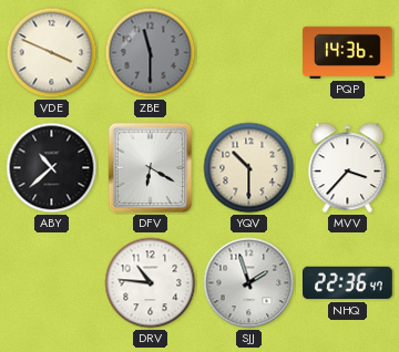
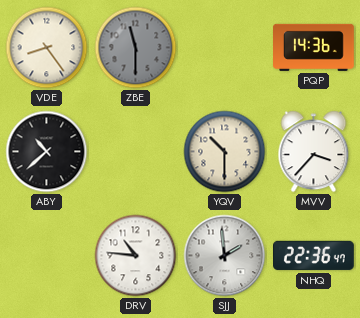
VDE: 3:49 -> 8:24 (47, 48)
DFV: 6:20 -> none (151, 168)
SJJ: 1:57 -> 1:59 (225, 256)
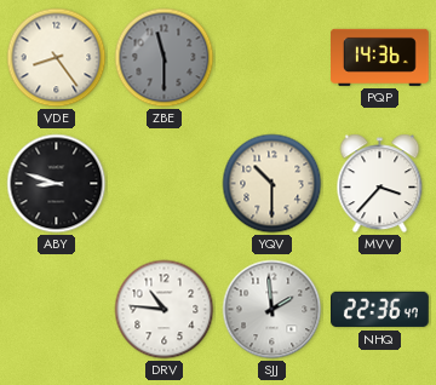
ABY: 10:38 -> 8:48 (57, 184)
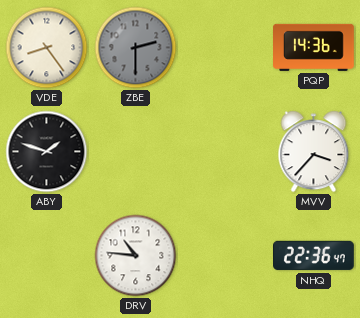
ZBE: 11:30 -> 2:30 (136, 48)
ABY: 8:48 -> 1:48 (47, 152)
YQV: 10:30 -> none (272, 184)
SJJ: 1:59 -> none (272, 310)
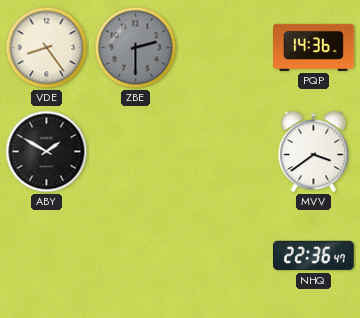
ABY: 1:48 -> 1:50 (47, 152)
MVV: 3:37 -> 3:39 (314, 152)
DRV: 10:46 -> none (136, 256)
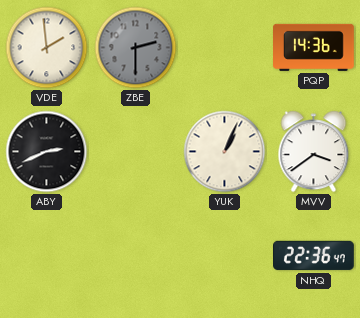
VDE: 8:24 -> 1:59 (47, 48)
ABY: 1:50 -> 2:41 (47, 152)
YUK: none -> 1:04 (225, 152)
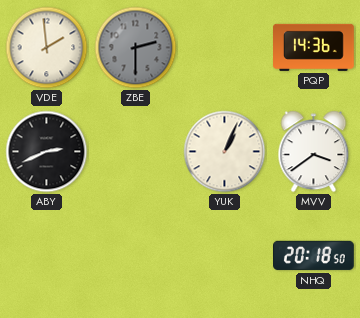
NHQ: 22:36 -> 20:18 (314, 256)
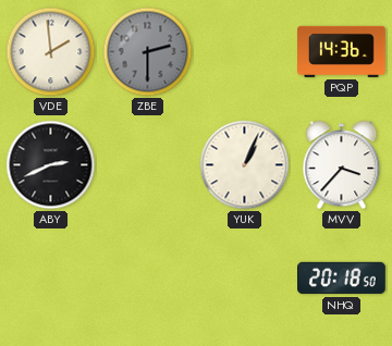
MVV: 3:39 -> 3:37 (342, 165)
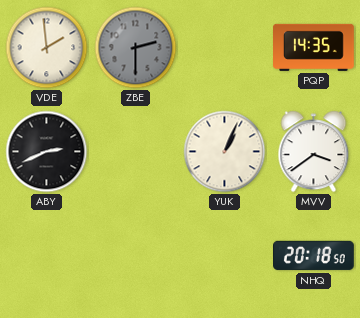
PQP: 14:36 -> 14:35 (314, 47)
MVV: 3:37 -> 3:39 (314, 152)
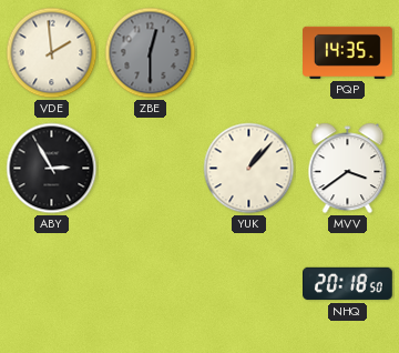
ZBE: 2:30 -> 12:30 (151, 53)
ABY: 2:41 -> 2:55 (52, 169)
YUK: 1:04 -> 1:07 (249, 169)
